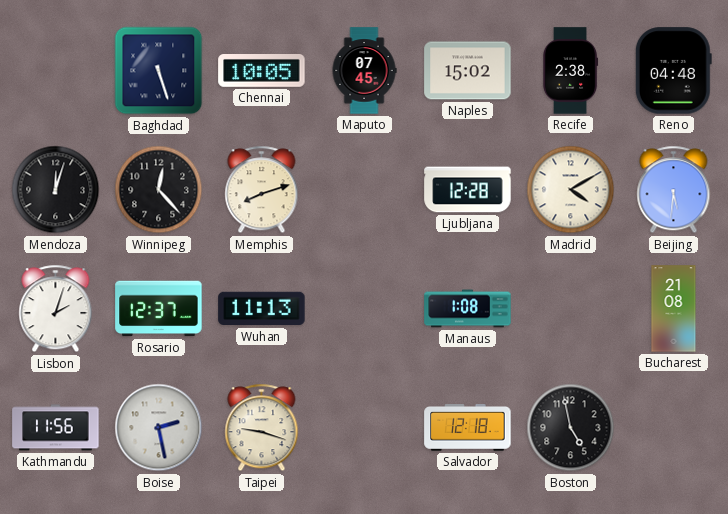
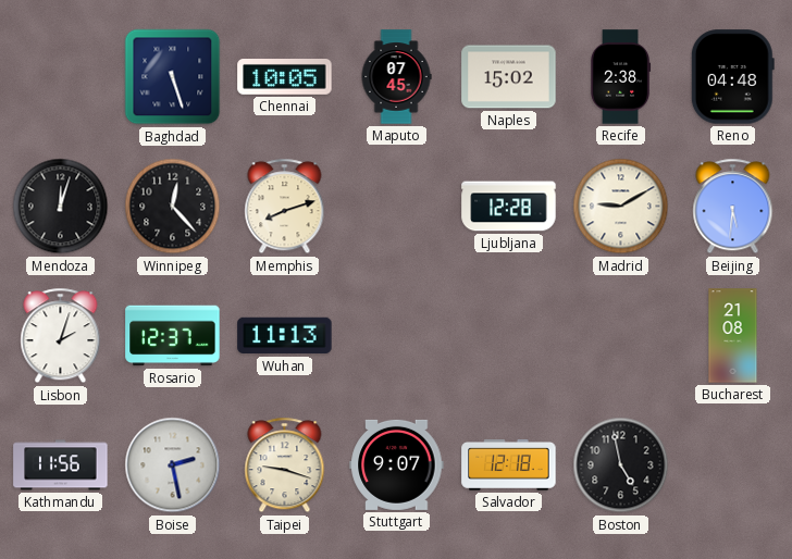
Madrid: 4:10 -> 9:10 (621, 207)
Manaus: 1:08 -> none (468, 309)
Stuttgart: none -> 9:07 (397, 464)
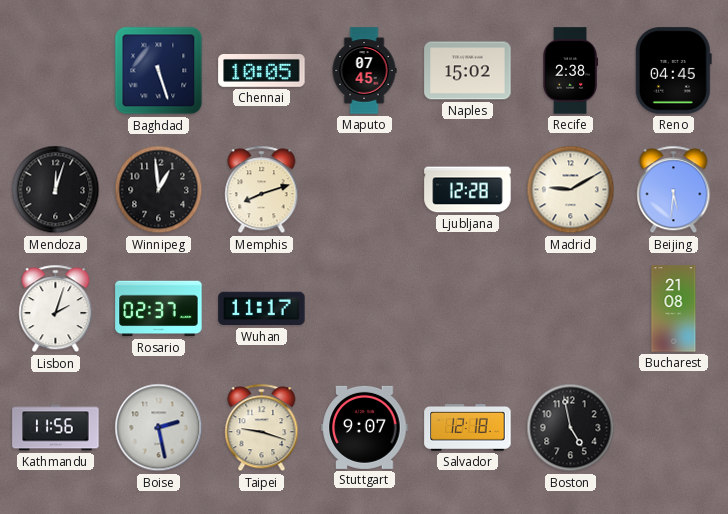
Reno: 04:48 -> 04:45 (673, 71)
Winnipeg: 12:23 -> 12:59 (159, 190)
Rosario: 12:37 -> 02:37 (159, 309)
Wuhan: 11:13 -> 11:17 (262, 309)
